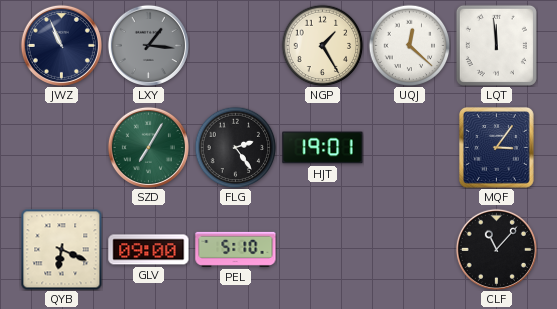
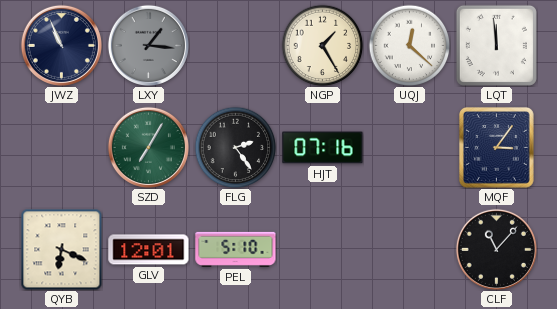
HJT: 19:01 -> 07:16 (323, 148)
GLV: 09:00 -> 12:01 (149, 250)
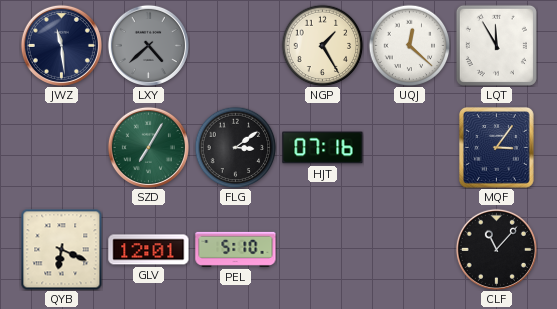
JWZ: 10:56 -> 11:29 (61, 45)
LXY: 1:16 -> 4:38 (148, 45)
LQT: 11:59 -> 11:55 (496, 45)
FLG: 2:24 -> 3:09 (235, 147)
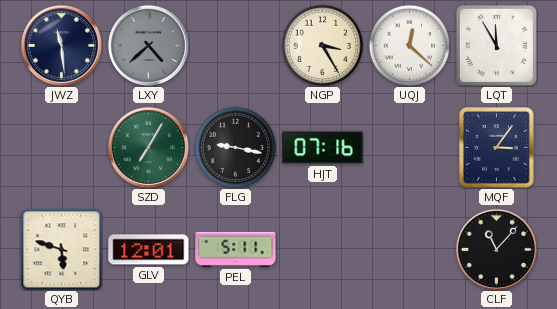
NGP: 1:25 -> 3:25 (322, 45)
FLG: 3:09 -> 9:17 (235, 147)
QYB: 6:19 -> 5:48 (61, 249)
PEL: 5:10 -> 5:11 (236, 249)
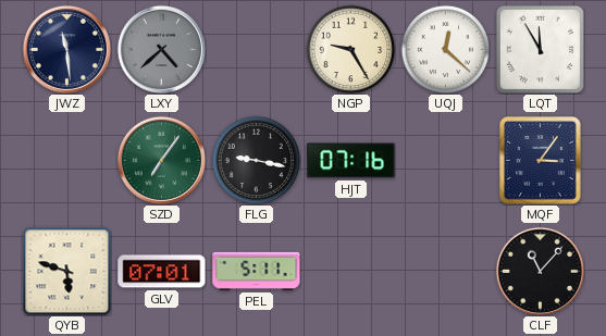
NGP: 3:25 -> 9:25 (350, 49)
SZD: 7:05 -> 7:06 (161, 160)
GLV: 12:01 -> 07:01 (162, 272)
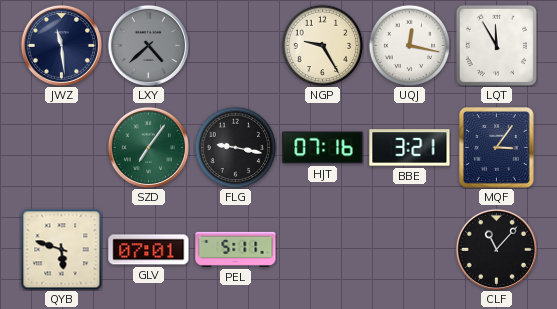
UQJ: 12:22 -> 12:17 (409, 45)
BBE: none -> 3:21 (410, 148)
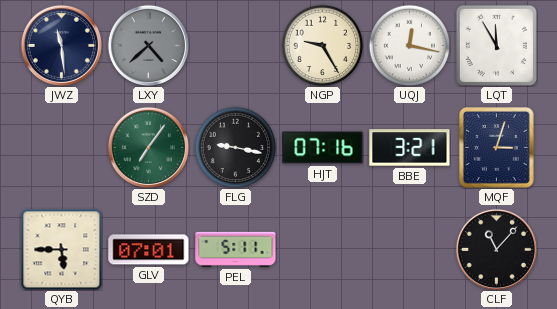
MQF: 3:06 -> 3:03 (497, 148)
QYB: 5:48 -> 5:45 (61, 249)
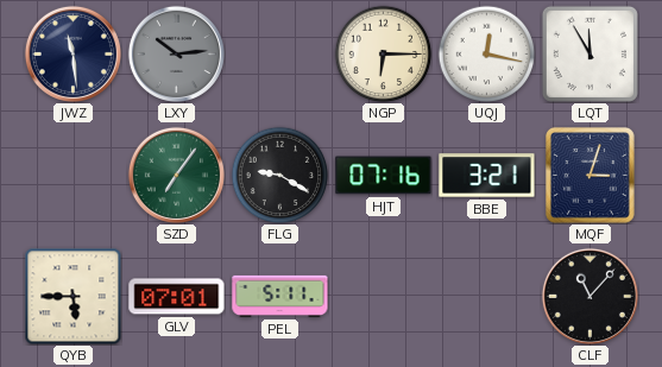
LXY: 4:38 -> 10:14 (176, 53)
NGP: 9:25 -> 6:15 (383, 53)
FLG: 9:17 -> 9:20 (279, 175)
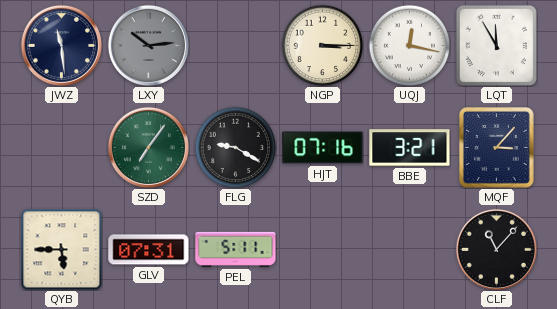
NGP: 6:15 -> 3:15 (322, 45)
MQF: 3:03 -> 3:07 (497, 148)
GLV: 07:01 -> 07:31 (149, 250)
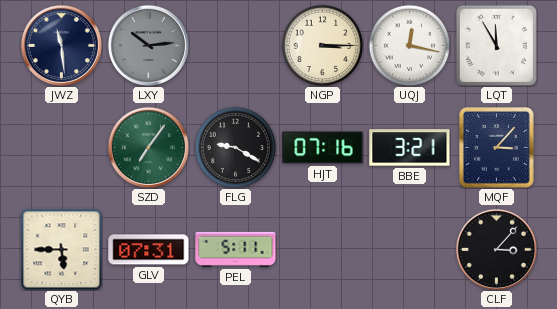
CLF: 11:07 -> 3:07 (496, 249)
